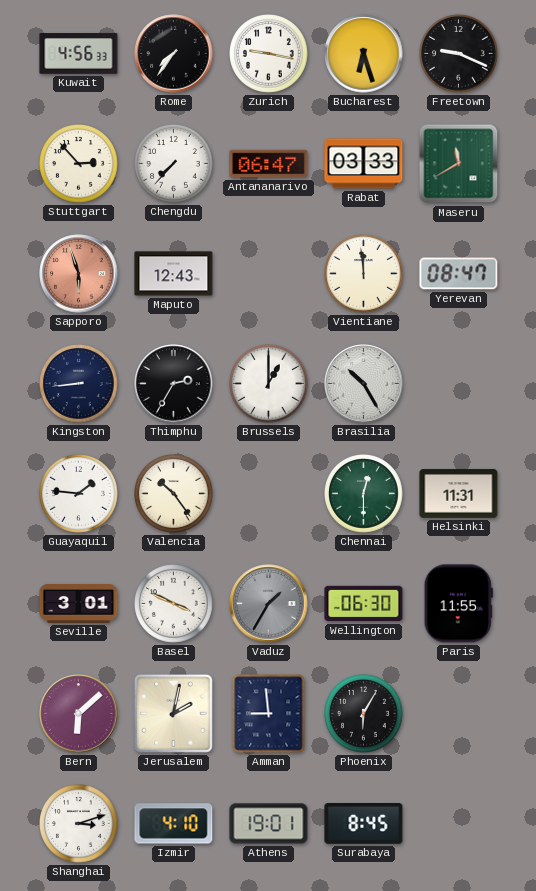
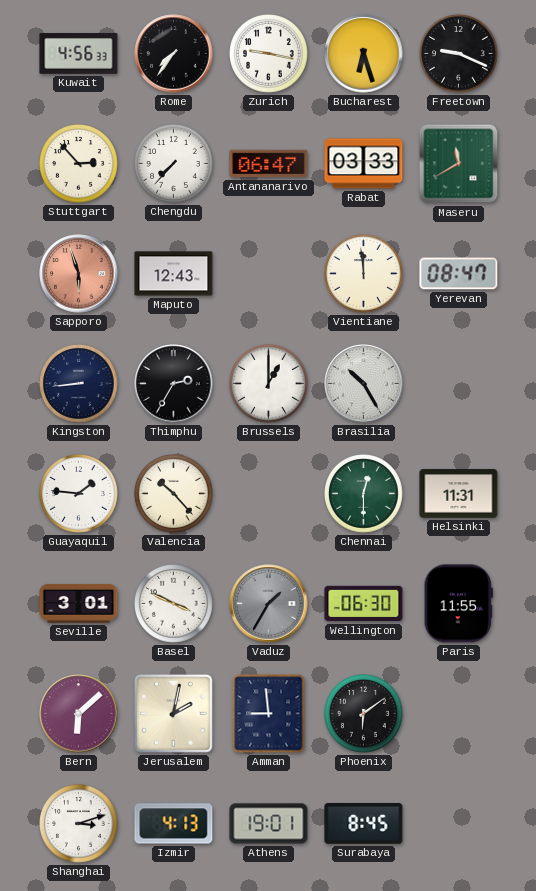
Valencia: 10:24 -> 10:23 (174, 494)
Phoenix: 6:05 -> 6:09 (364, 714)
Izmir: 4:10 -> 4:13 (174, 824)
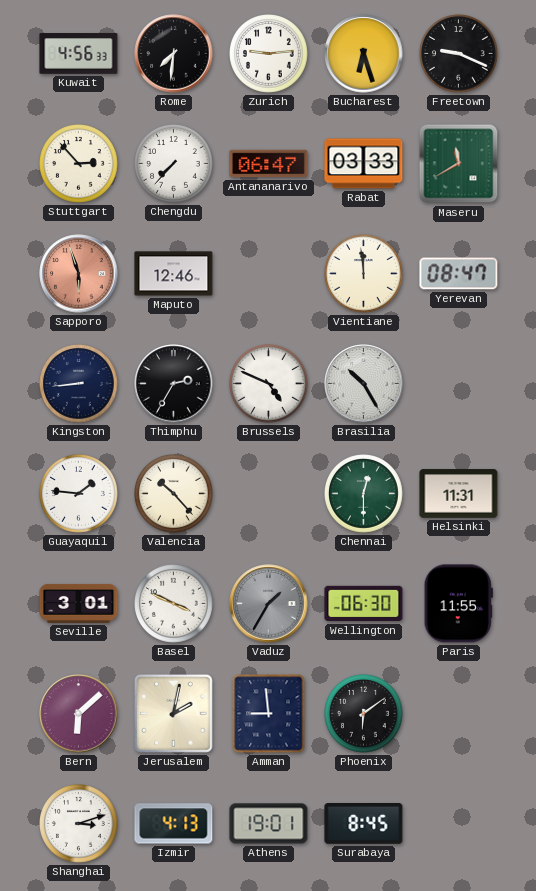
Rome: 7:36 -> 7:31 (174, 54)
Zurich: 9:17 -> 9:14 (269, 54)
Maputo: 12:43 -> 12:46 (174, 274)
Brussels: 1:00 -> 4:49 (269, 384)
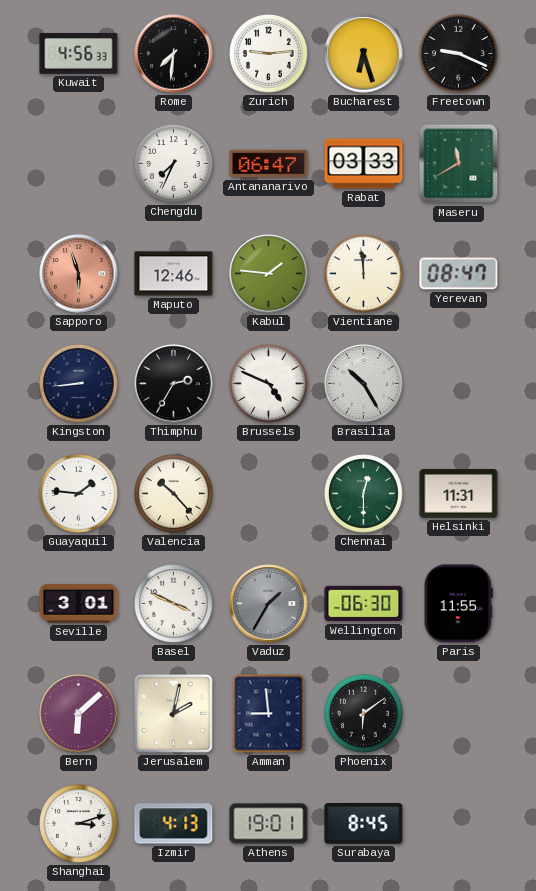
Stuttgart: 2:53 -> none (79, 164)
Chengdu: 7:37 -> 7:34 (174, 164)
Kabul: none -> 1:46 (269, 274)
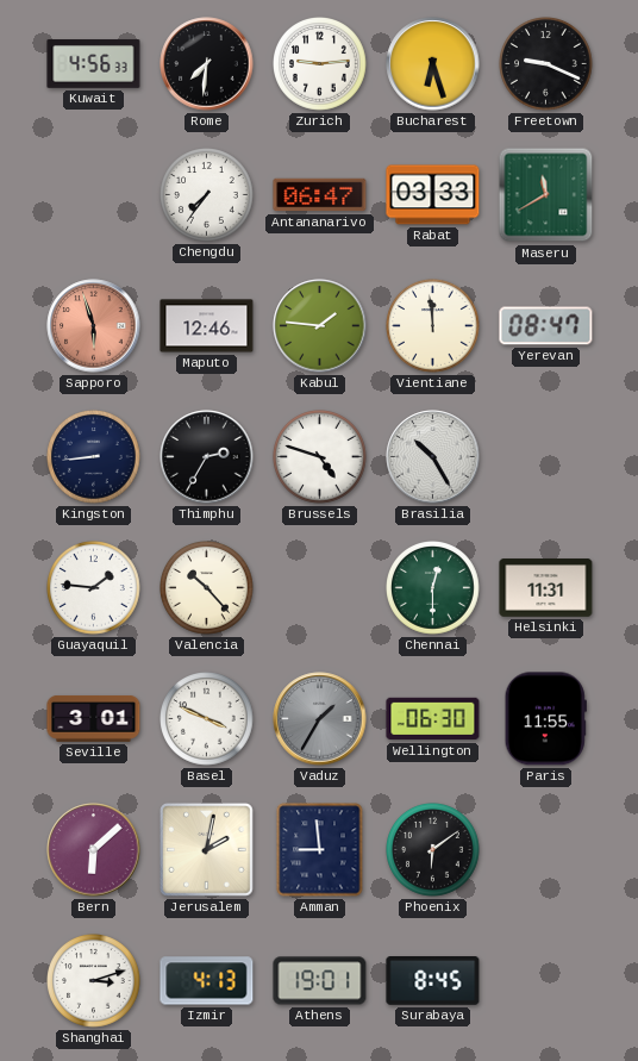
Chengdu: 7:34 -> 7:36 (207, 195)
Brussels: 4:49 -> 4:48 (320, 457)
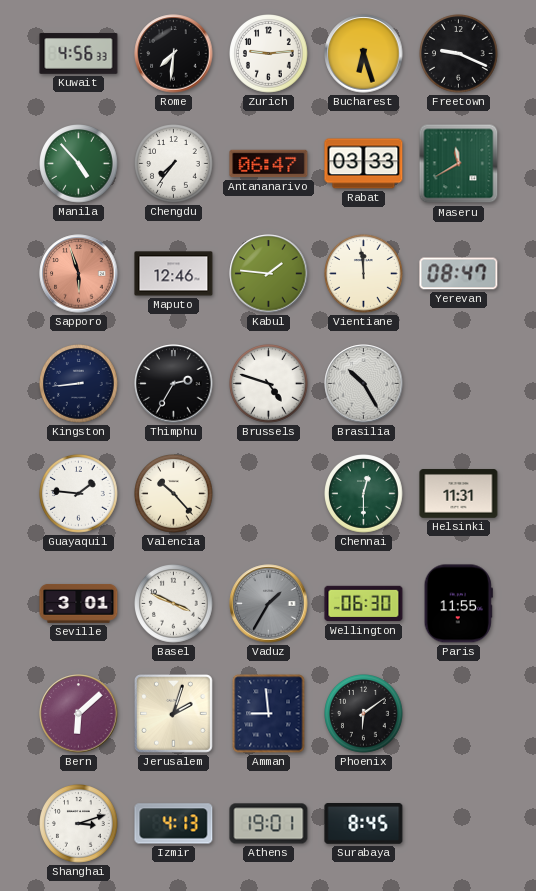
Manila: none -> 4:53 (79, 164)
Jerusalem: 2:02 -> 2:03 (174, 714)
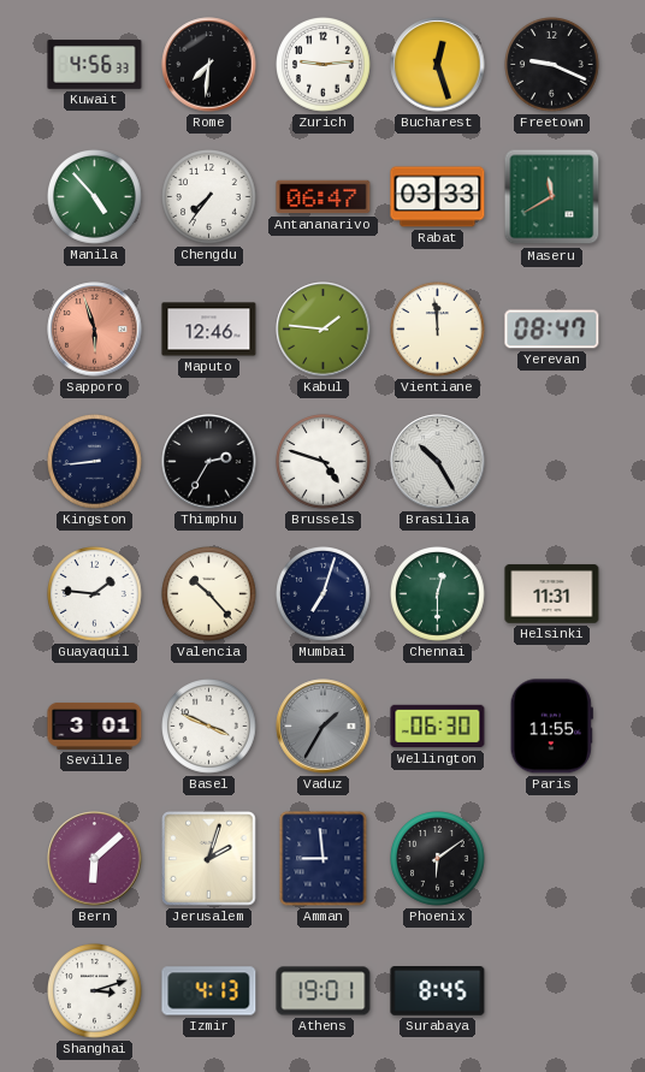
Bucharest: 6:27 -> 12:27 (438, 65)
Mumbai: none -> 7:03 (324, 594)
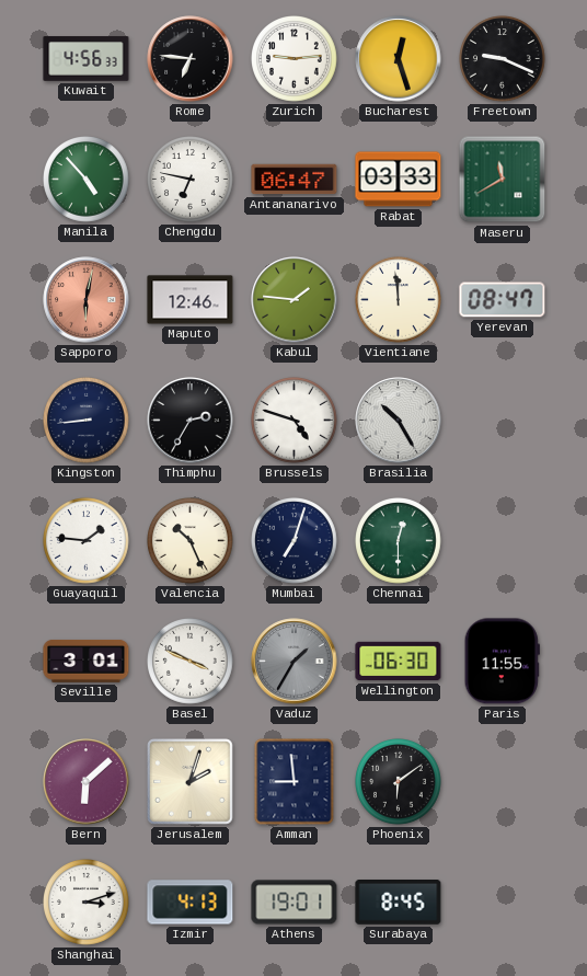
Rome: 7:31 -> 6:46 (191, 59)
Chengdu: 7:36 -> 6:47 (191, 180)
Sapporo: 5:57 -> 6:02 (87, 300)
Valencia: 10:23 -> 10:26 (191, 541)
Helsinki: 11:31 -> none (552, 594)
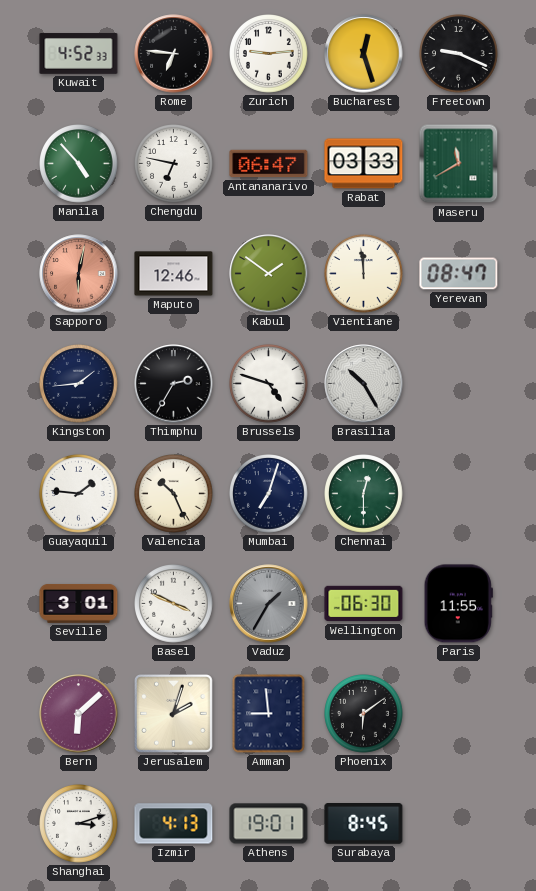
Kuwait: 4:56 -> 4:52 (79, 54)
Kabul: 1:46 -> 1:51 (269, 274)
Kingston: 8:44 -> 1:44 (79, 384)
